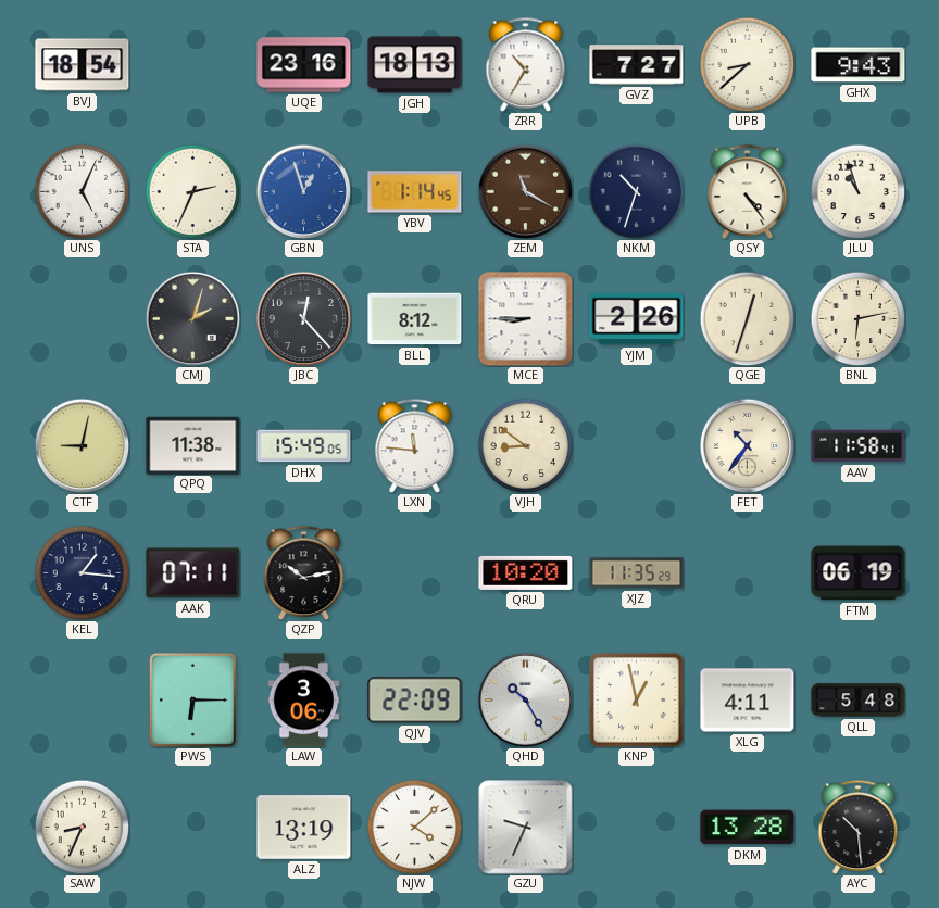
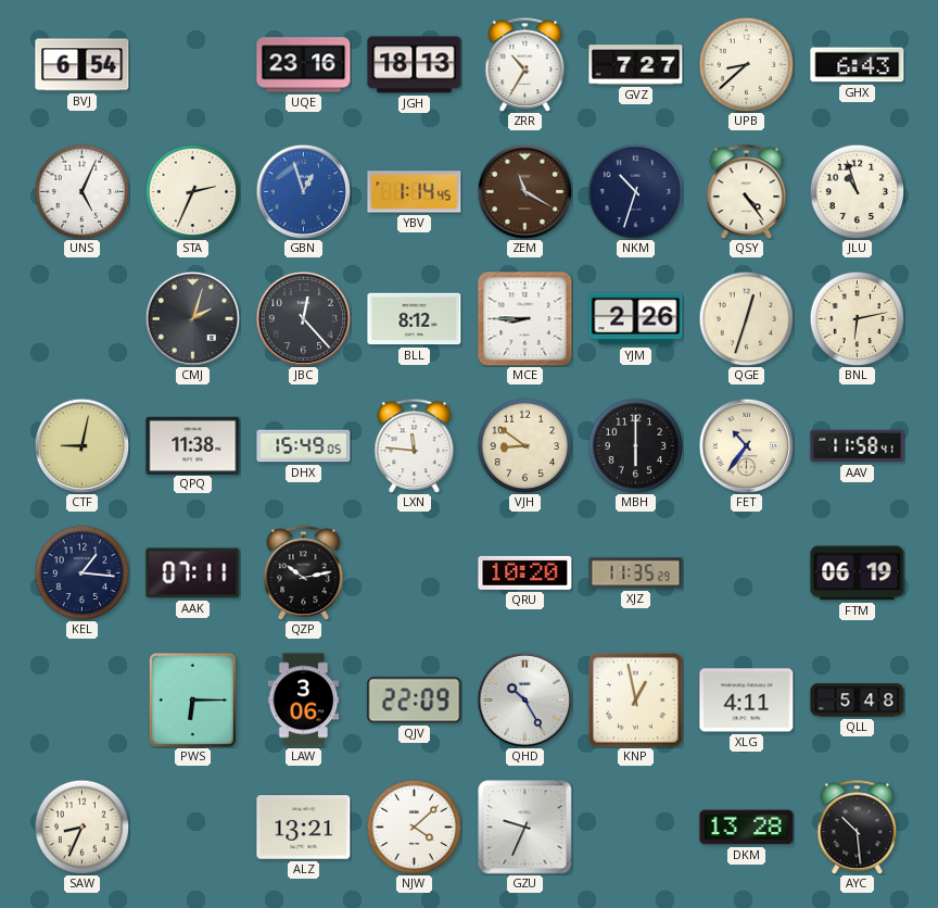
BVJ: 18:54 -> 6:54 (83, 65)
GHX: 9:43 -> 6:43 (858, 65)
MBH: none -> 6:00 (635, 445)
ALZ: 13:19 -> 13:21 (304, 828)
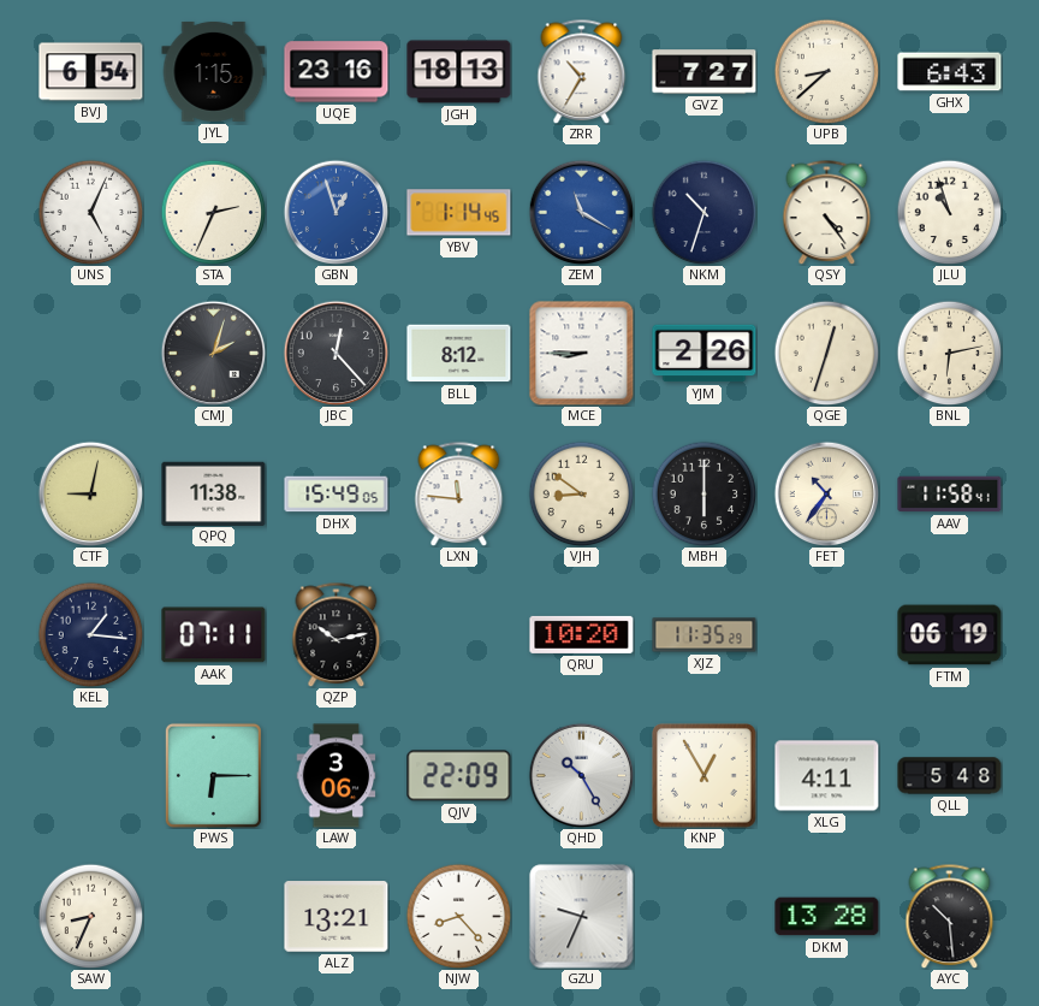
JYL: none -> 1:15 (214, 71)
ZEM dial: brown -> blue (581, 212)
KNP: 12:58 -> 12:55 (705, 776)
NJW: 4:08 -> 8:23 (458, 916)
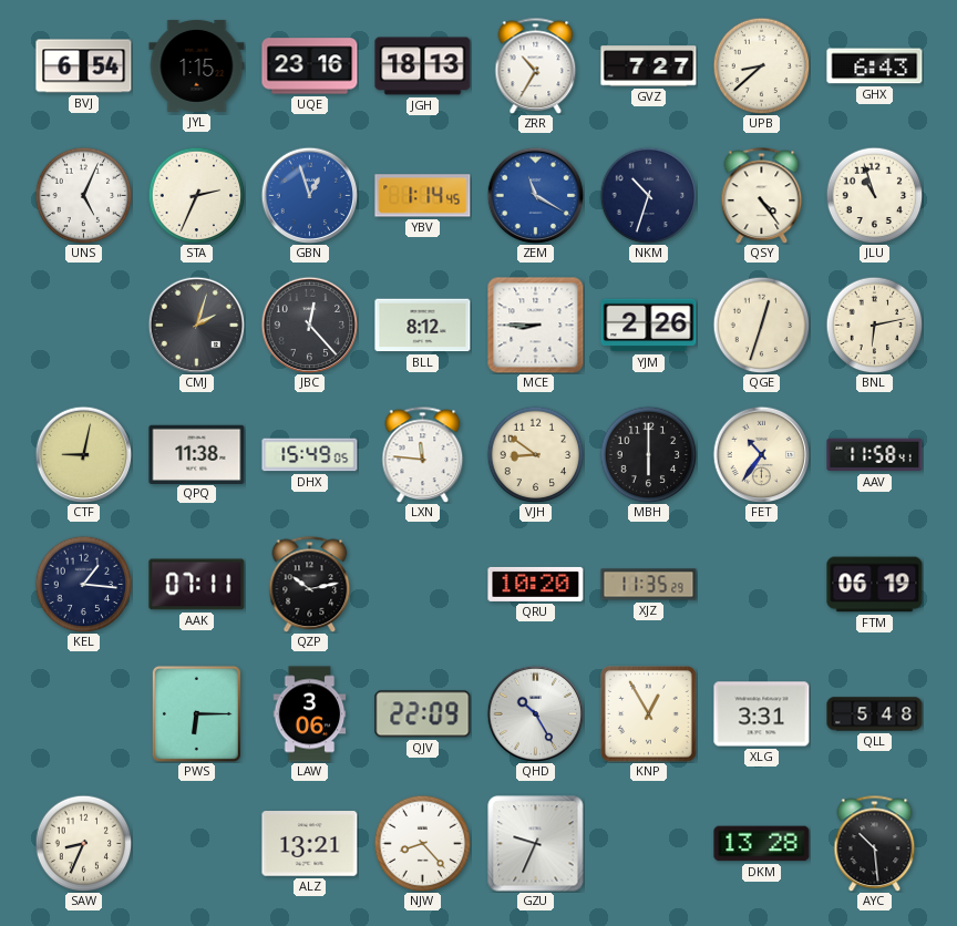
XLG: 4:11 -> 3:31 (762, 714)
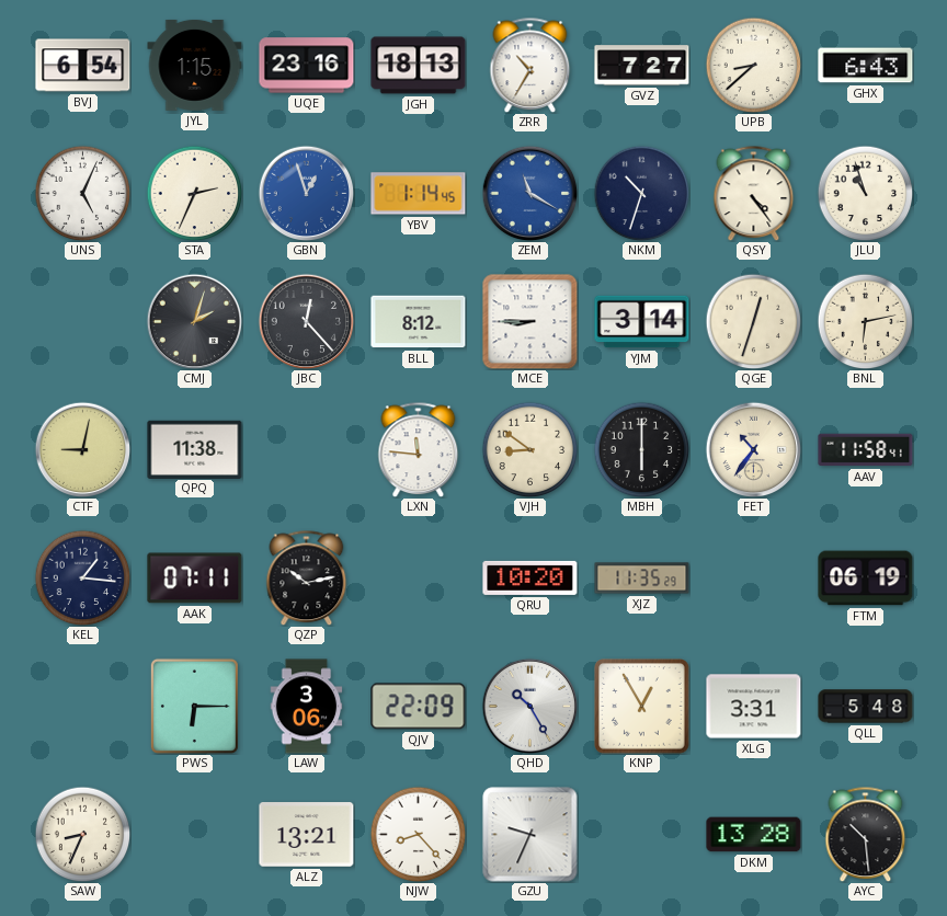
YJM: 2:26 -> 3:14 (642, 322)
DHX: 15:49 -> none (310, 455)
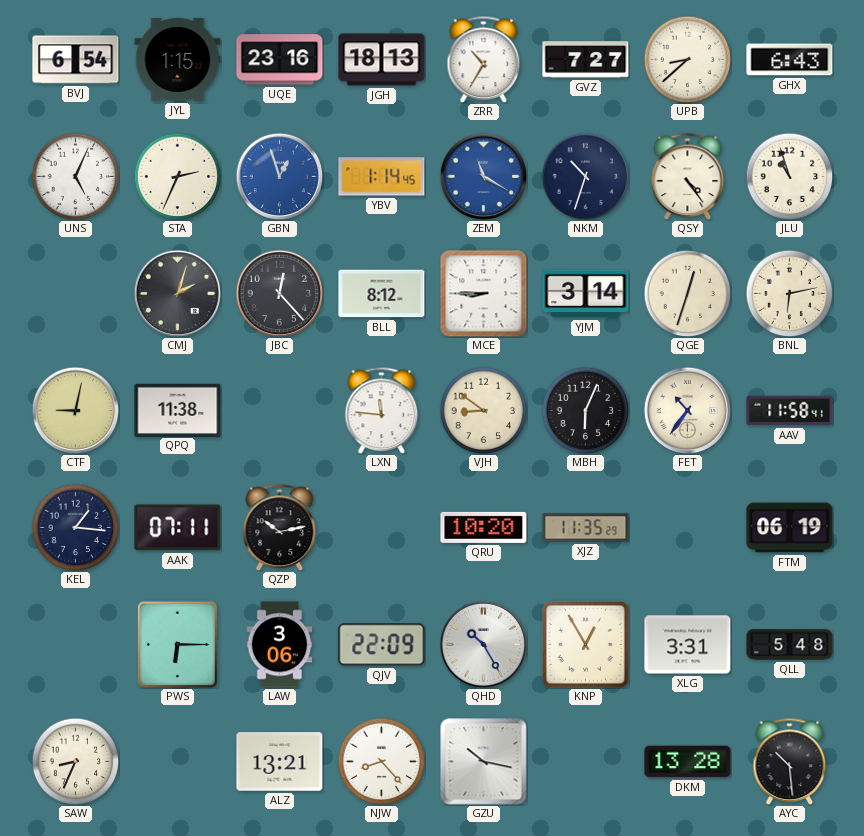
MBH: 6:00 -> 6:04 (585, 410)
GZU: 9:34 -> 10:17 (484, 762)
